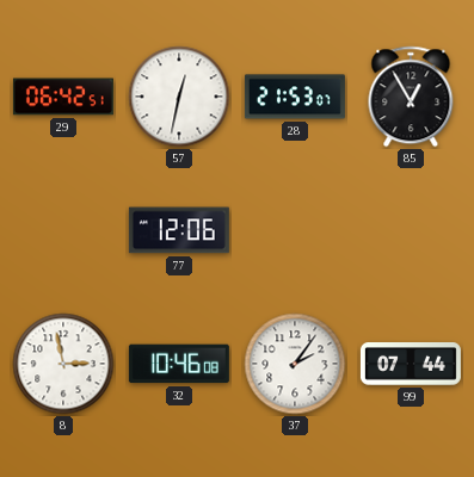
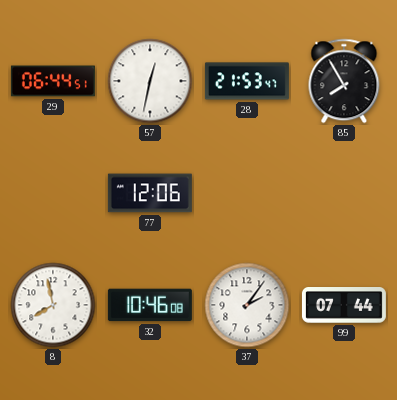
29: 06:42 -> 06:44 (53, 81)
28: 21:53:07 -> 21:53:47 (247, 81)
85: 12:55 -> 7:55 (344, 81)
8: 2:58 -> 7:58 (53, 305)
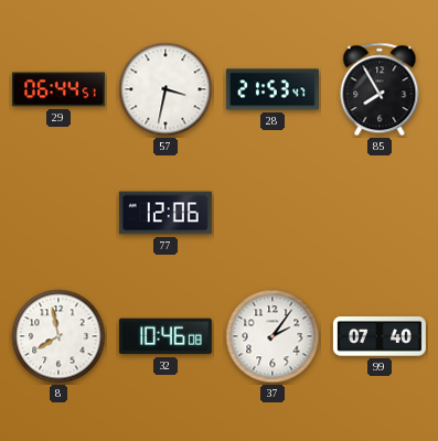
57: 12:32 -> 3:32 (165, 89)
99: 07:44 -> 07:40 (380, 336)
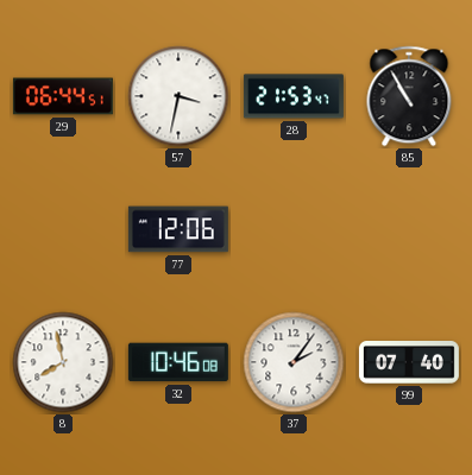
85: 7:55 -> 10:55 (409, 96)
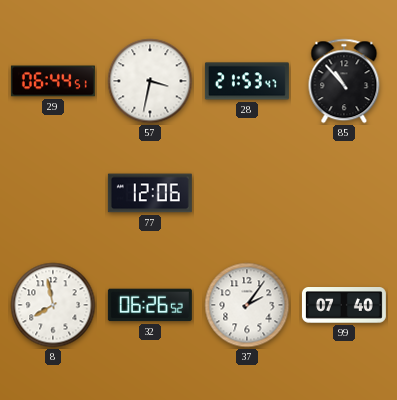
85: 10:55 -> 10:53 (344, 81)
32: 10:46 -> 06:26 (150, 305)
